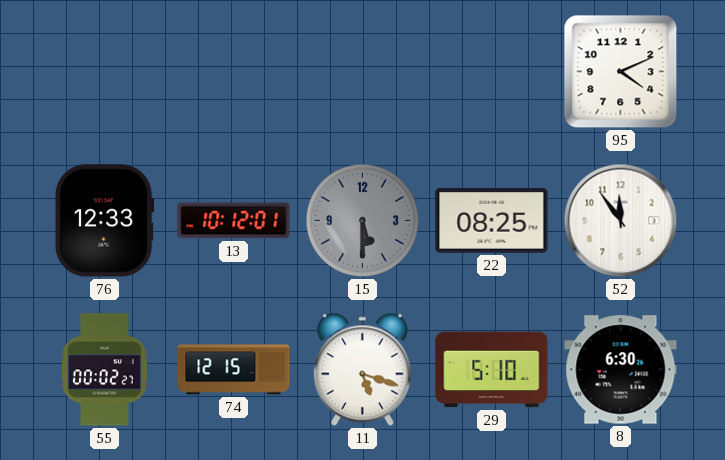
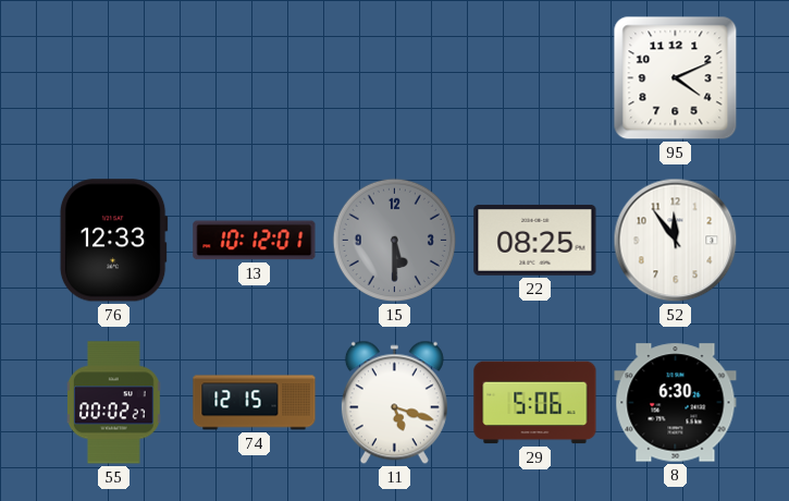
29: 5:10 -> 5:06 (535, 403)
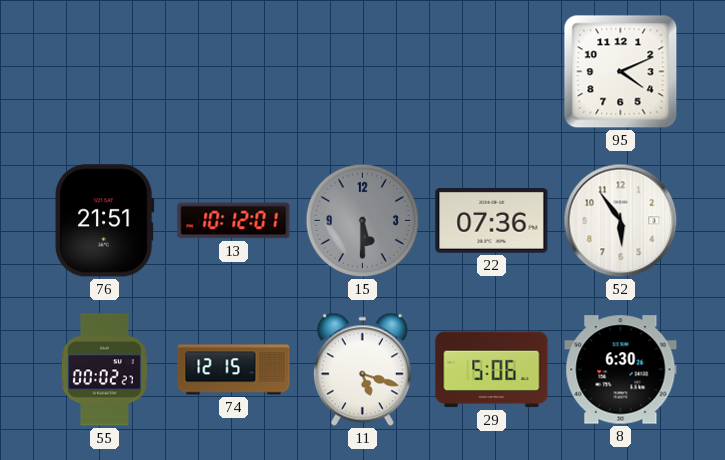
76: 12:33 -> 21:51 (104, 221)
22: 08:25 -> 07:36 (492, 220)
52: 11:54 -> 5:54 (621, 221)
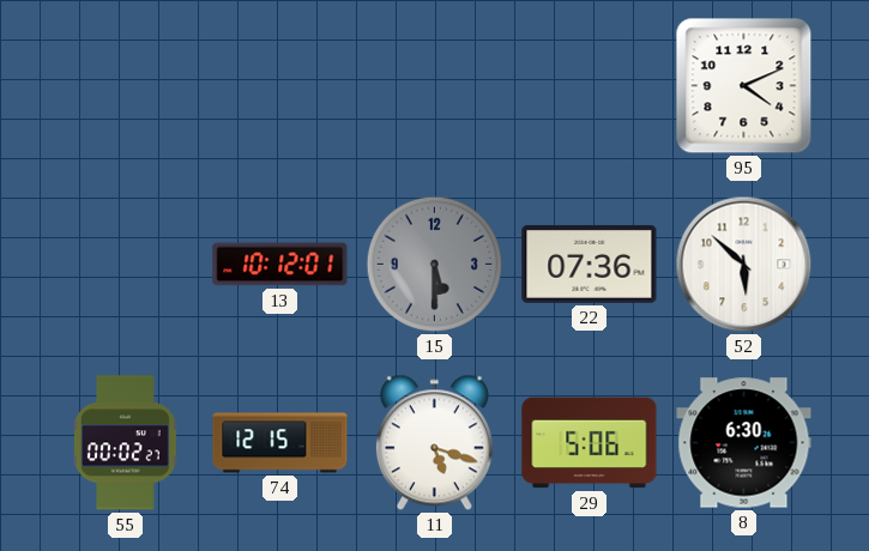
76: 21:51 -> none (104, 221)
52: 5:54 -> 5:52 (744, 265)
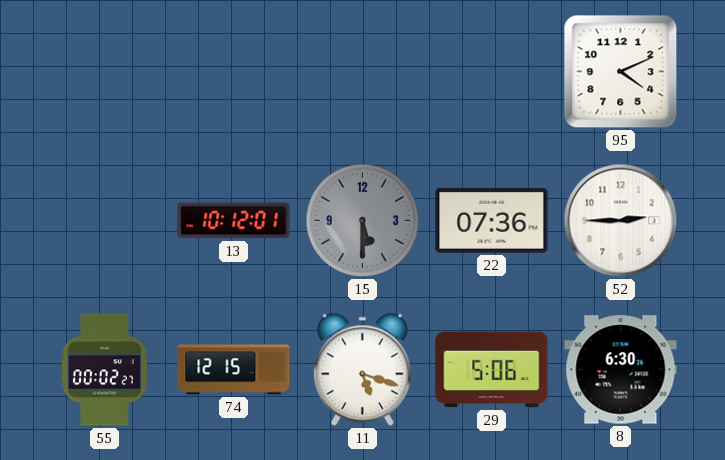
52: 5:52 -> 2:45 (621, 221)
